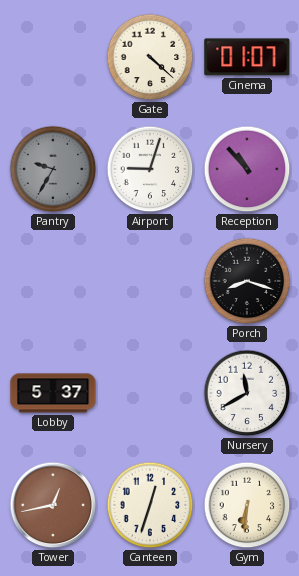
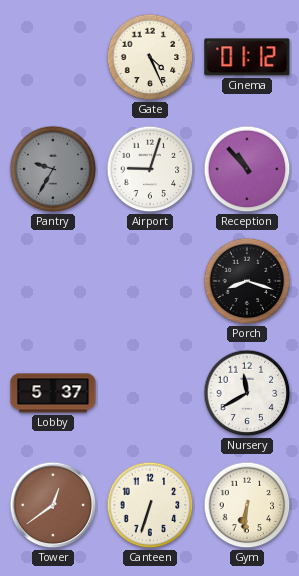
Gate: 4:22 -> 4:26 (150, 57)
Cinema: 01:07 -> 01:12 (247, 57)
Tower: 12:43 -> 12:39 (53, 505)
Canteen: 12:33 -> 6:33 (150, 505)
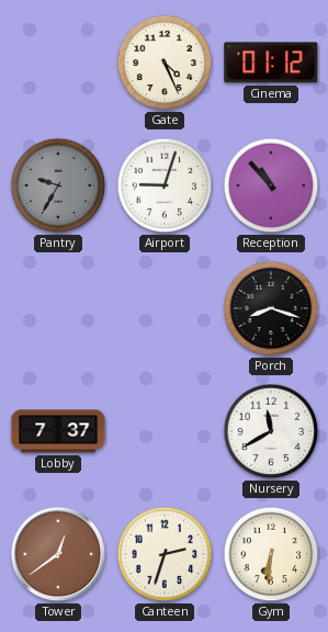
Lobby: 5:37 -> 7:37 (58, 431)
Canteen: 6:33 -> 2:33 (165, 554)
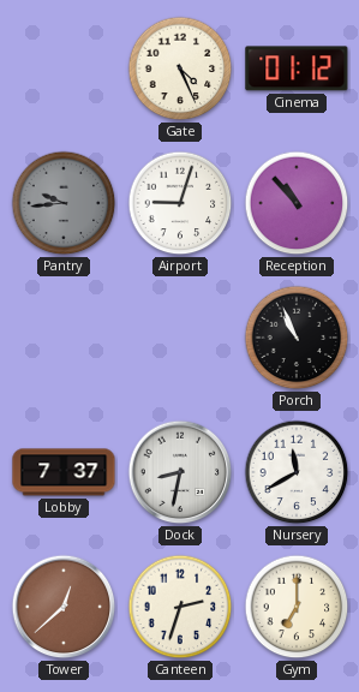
Pantry: 9:35 -> 9:44 (64, 203)
Porch: 8:18 -> 10:56 (297, 338)
Dock: none -> 8:32 (180, 472)
Tower: 12:39 -> 12:38 (64, 607)
Gym: 6:31 -> 7:00 (297, 607)
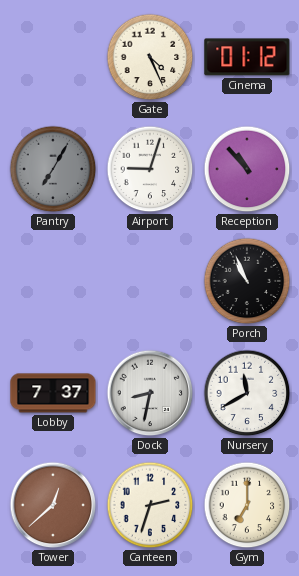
Pantry: 9:44 -> 7:05 (53, 169)
